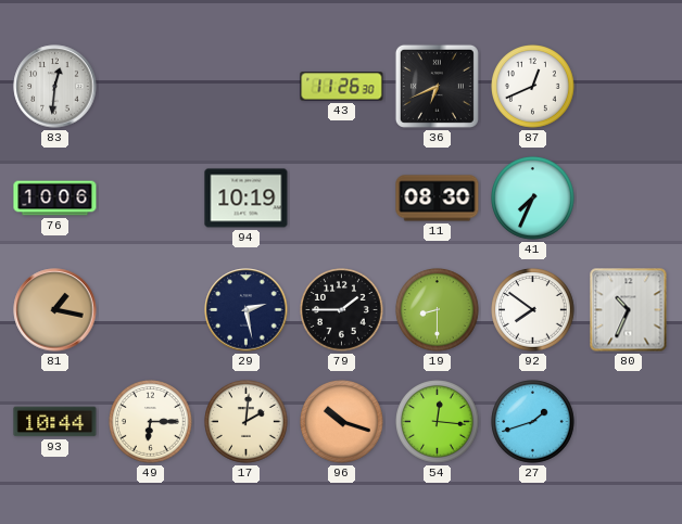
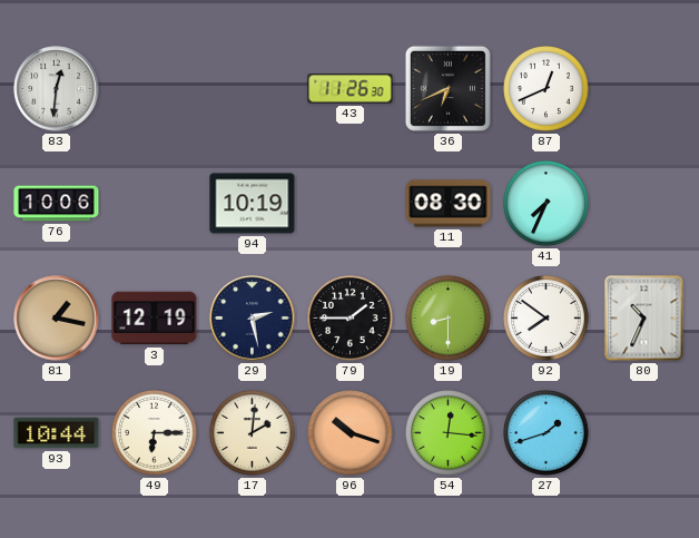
3: none -> 12:19 (155, 319)
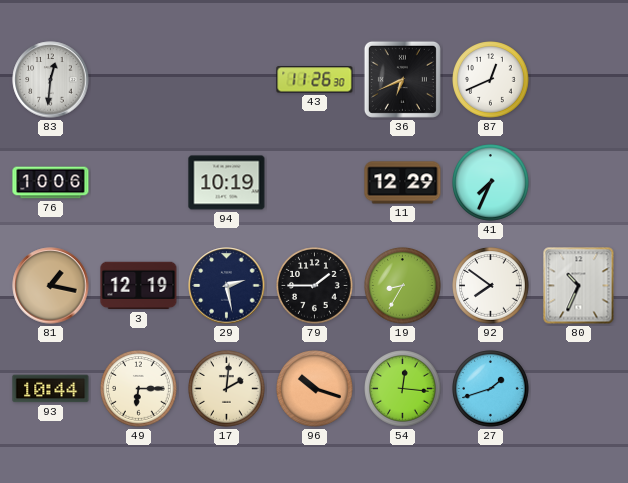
11: 08:30 -> 12:29 (403, 183)
19: 8:30 -> 8:35 (403, 286)
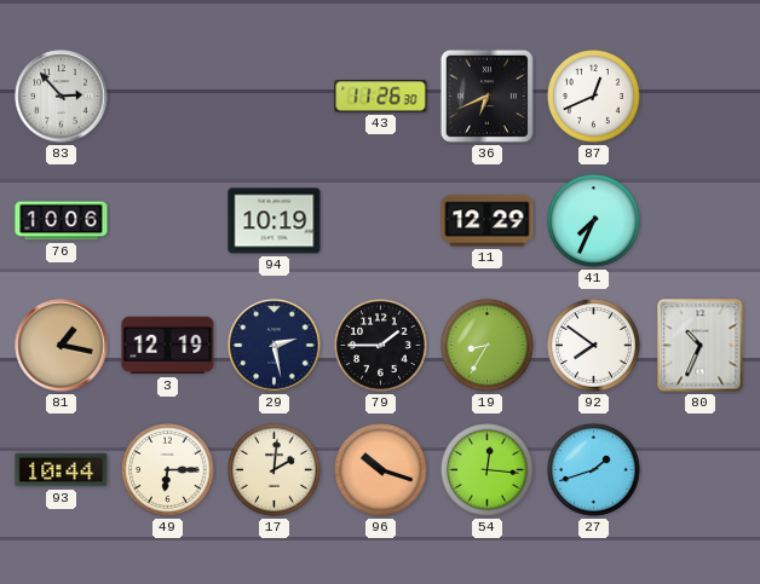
83: 12:31 -> 2:53 (62, 97)
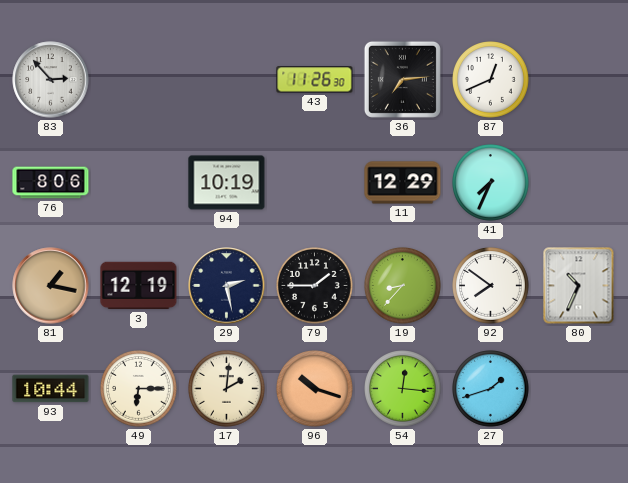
36: 6:41 -> 7:14 (402, 79)
76: 10:06 -> 8:06 (51, 183)
19: 8:35 -> 8:37 (403, 286)
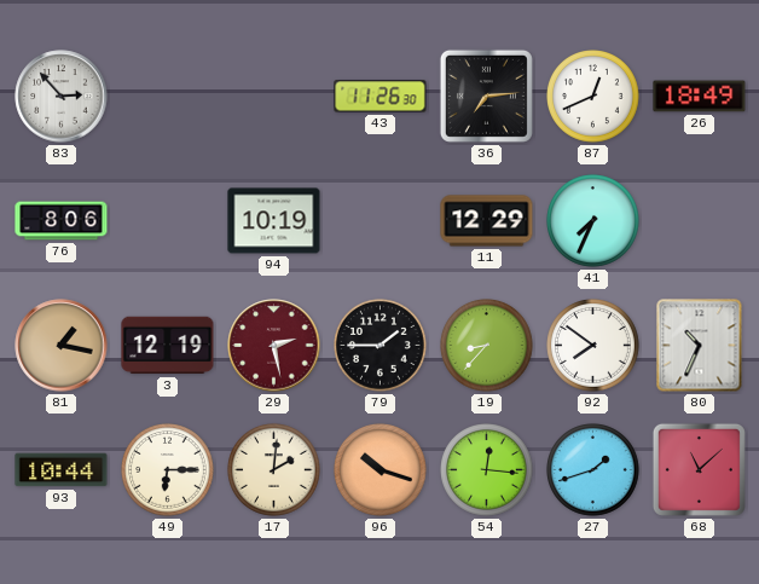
26: none -> 18:49 (700, 97)
29 dial: navy -> burgundy (274, 346)
68: none -> 11:08 (699, 469)
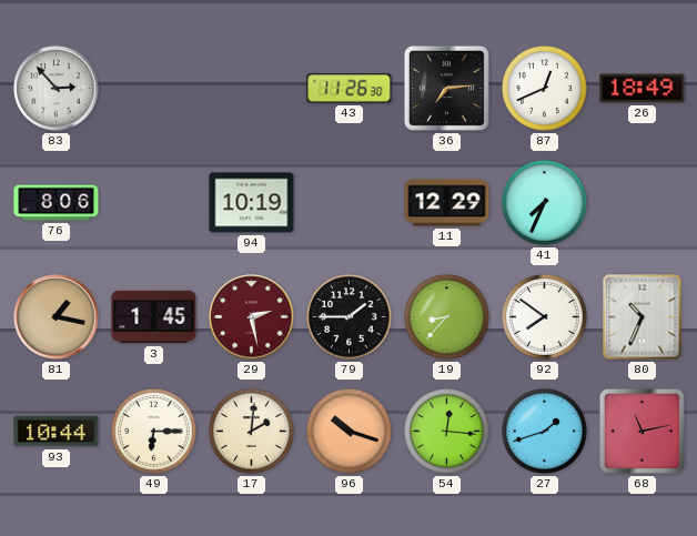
3: 12:19 -> 1:45 (154, 317)
68: 11:08 -> 11:13 (642, 431)
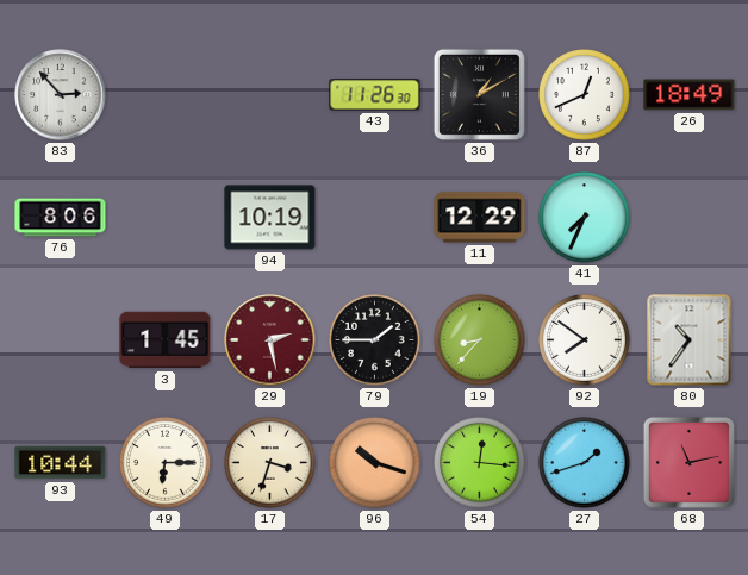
36: 7:14 -> 1:10 (479, 94)
81: 1:17 -> none (57, 317)
80: 10:34 -> 10:36 (690, 340)
17: 2:01 -> 3:33 (270, 463)
